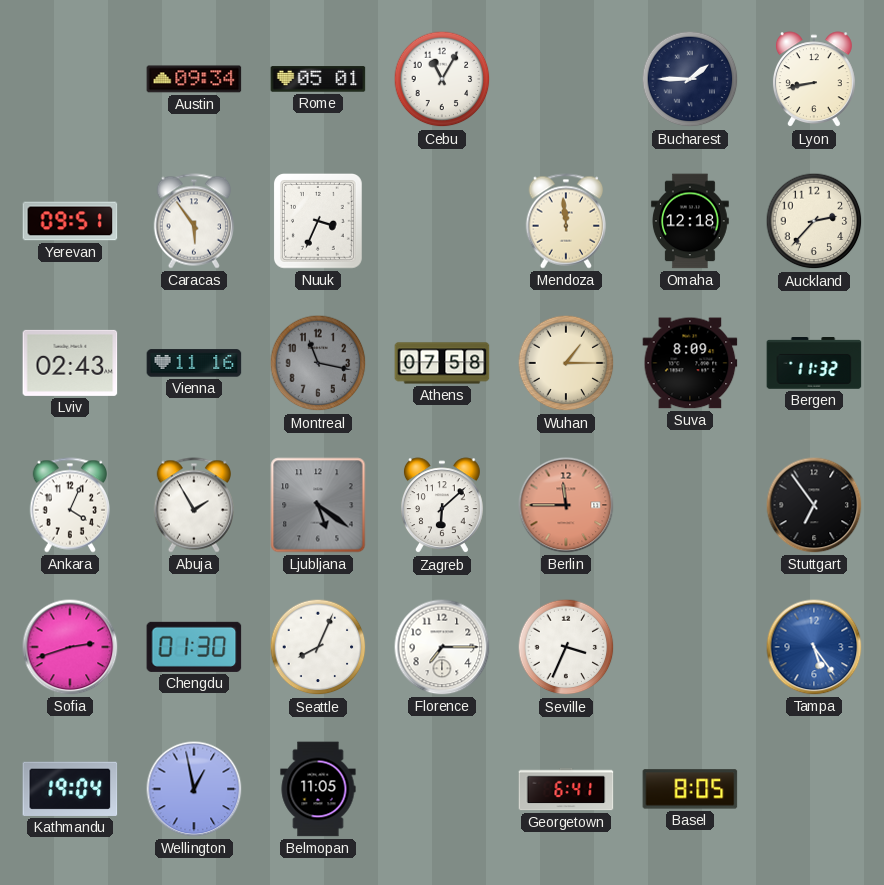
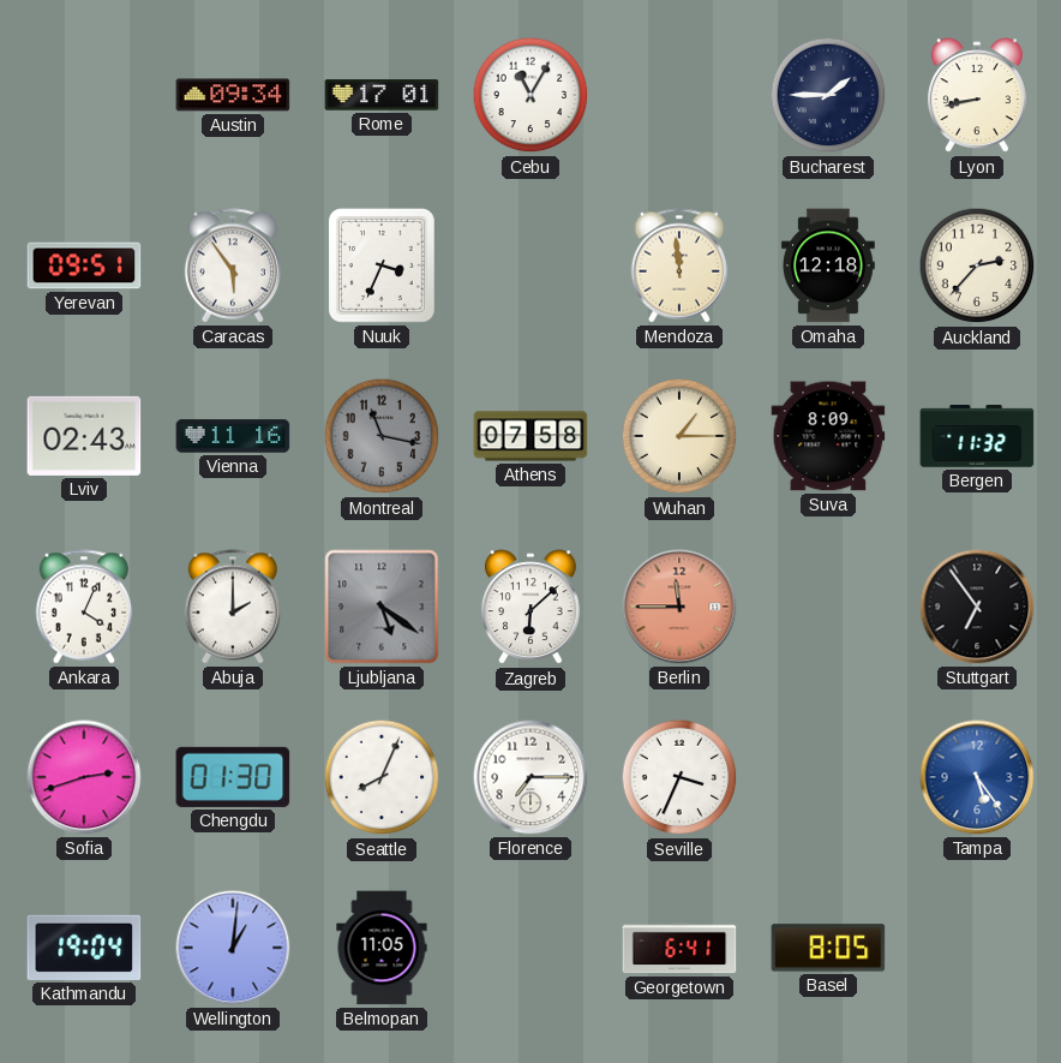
Rome: 05:01 -> 17:01 (382, 95)
Abuja: 1:55 -> 2:00 (232, 607)
Wellington: 12:58 -> 1:01 (233, 948)
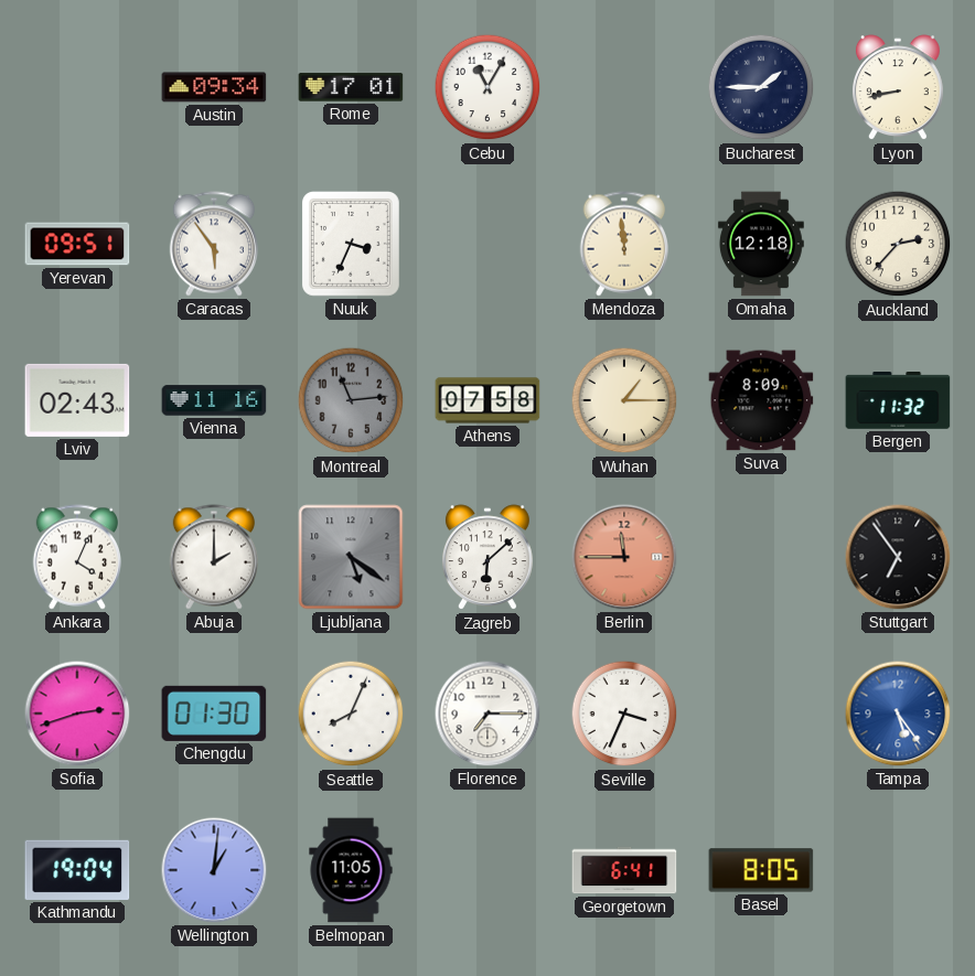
Montreal: 11:17 -> 11:14 (351, 400)
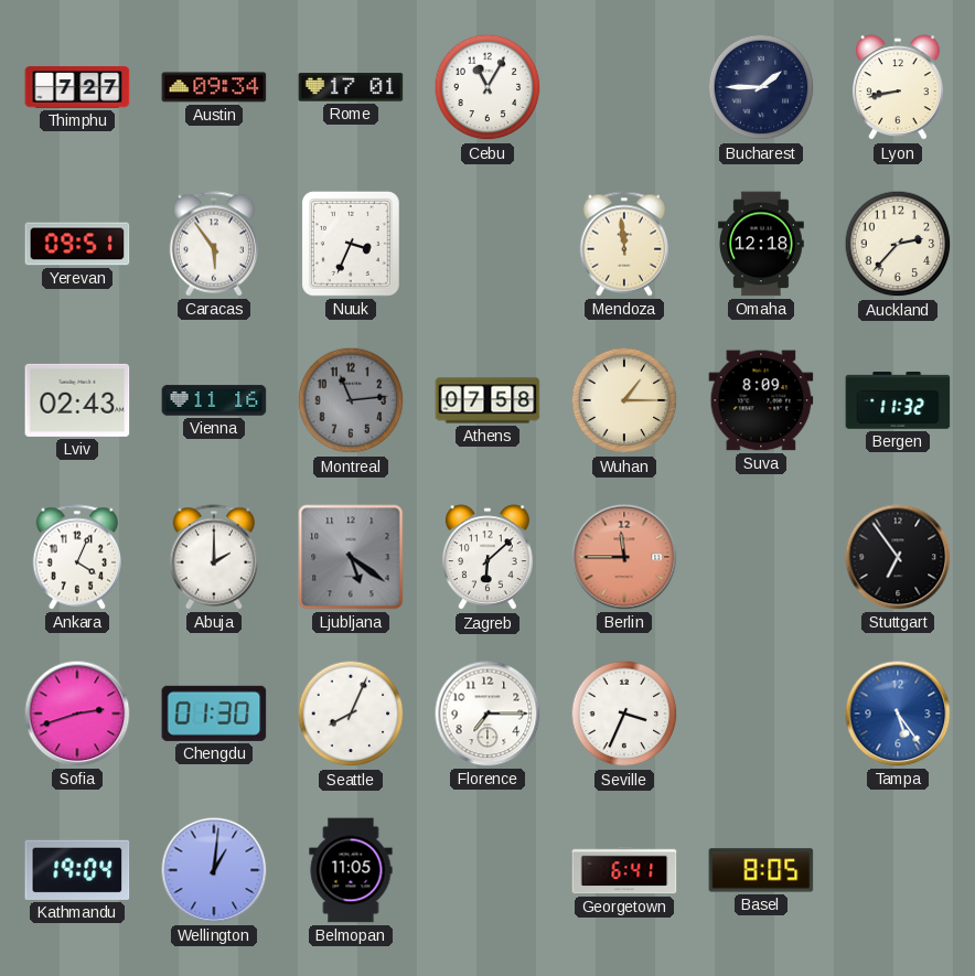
Thimphu: none -> 7:27 (77, 87)
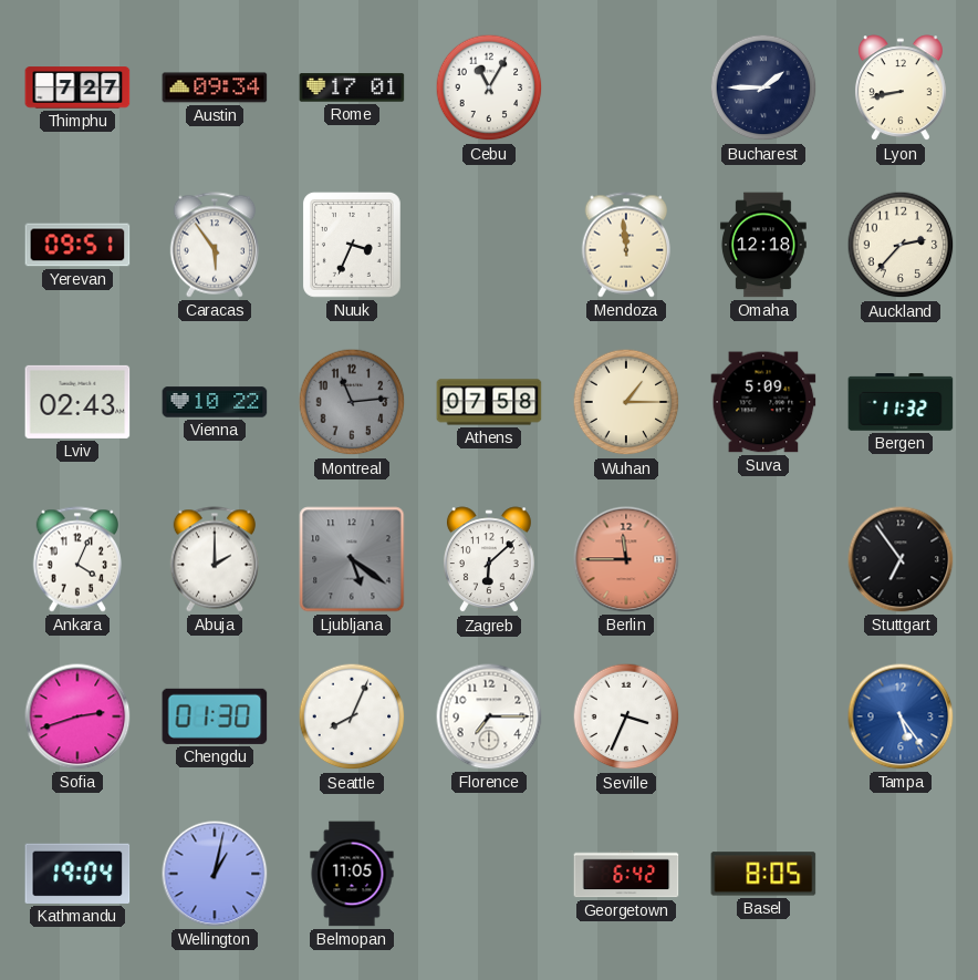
Vienna: 11:16 -> 10:22 (215, 402)
Suva: 8:09 -> 5:09 (763, 402)
Wellington: 1:01 -> 1:02 (215, 874)
Georgetown: 6:41 -> 6:42 (626, 874)
